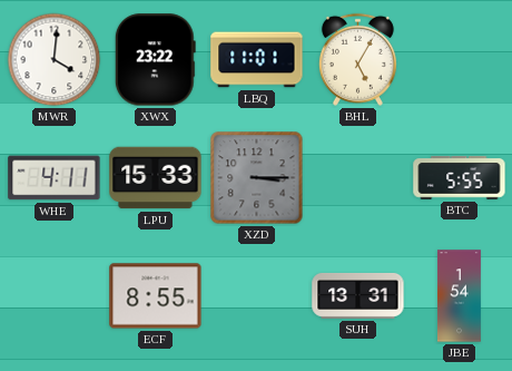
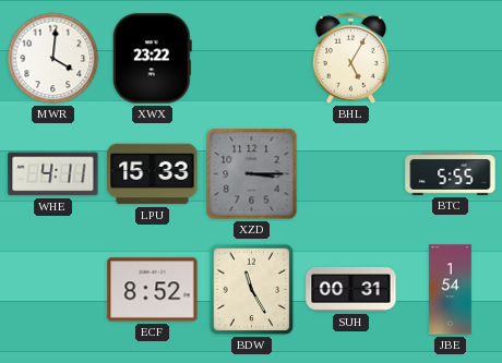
LBQ: 11:01 -> none (257, 60)
ECF: 8:55 -> 8:52 (153, 290)
BDW: none -> 11:25 (252, 290)
SUH: 13:31 -> 00:31 (351, 289)
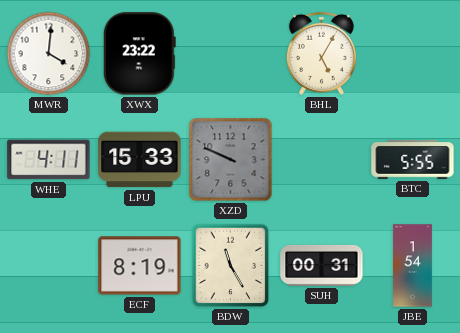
XZD: 3:15 -> 9:49 (231, 160)
ECF: 8:52 -> 8:19 (140, 266)
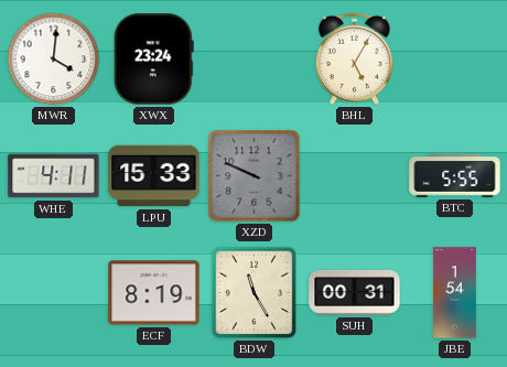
XWX: 23:22 -> 23:24 (153, 60)
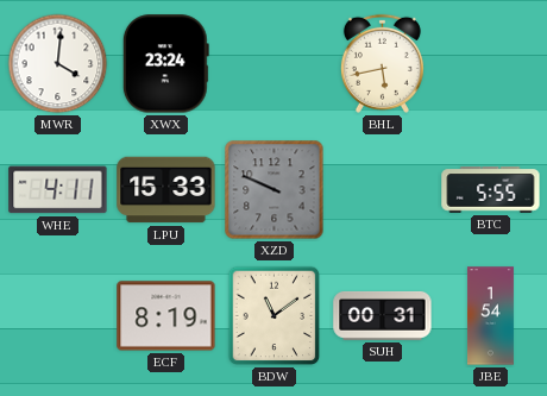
BHL: 5:05 -> 5:43 (382, 63)
BDW: 11:25 -> 11:09 (275, 316)
